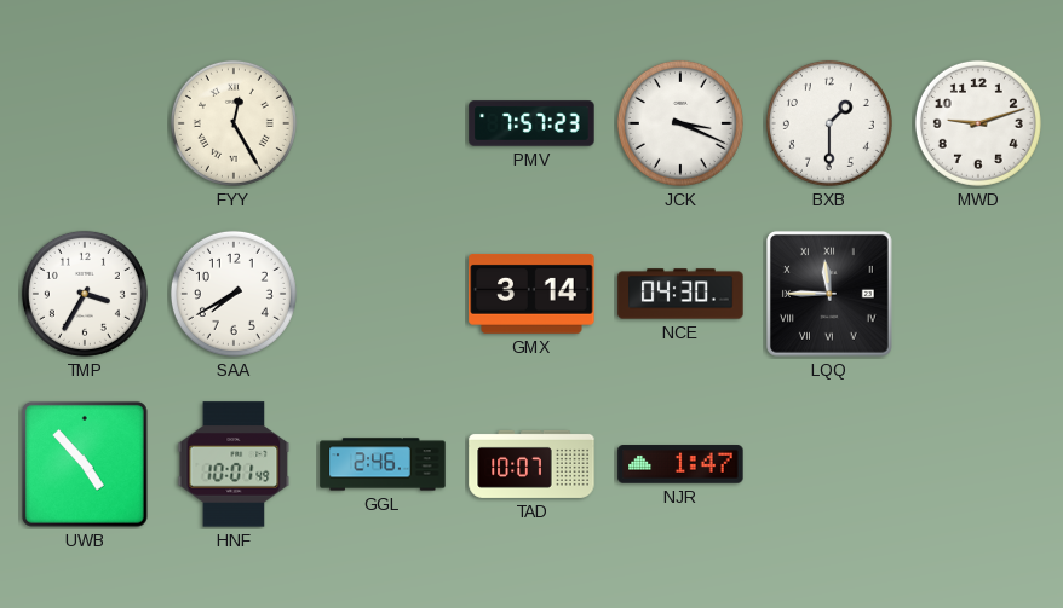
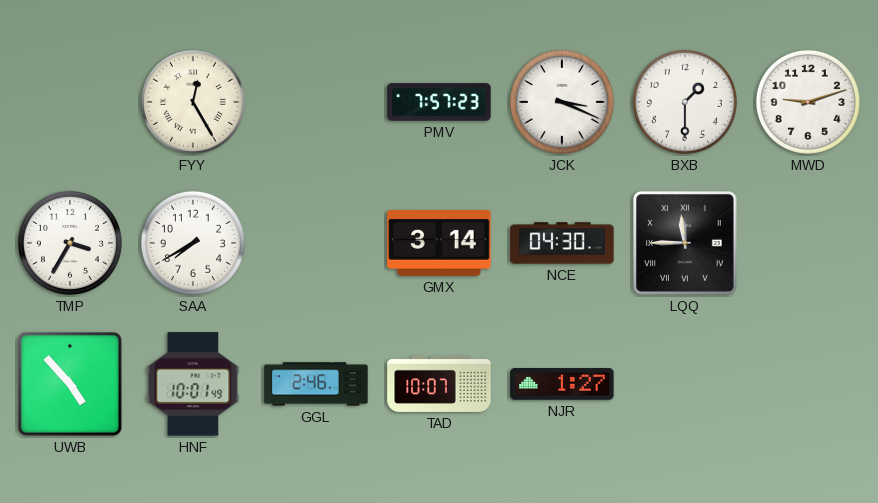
NJR: 1:47 -> 1:27 (562, 384)
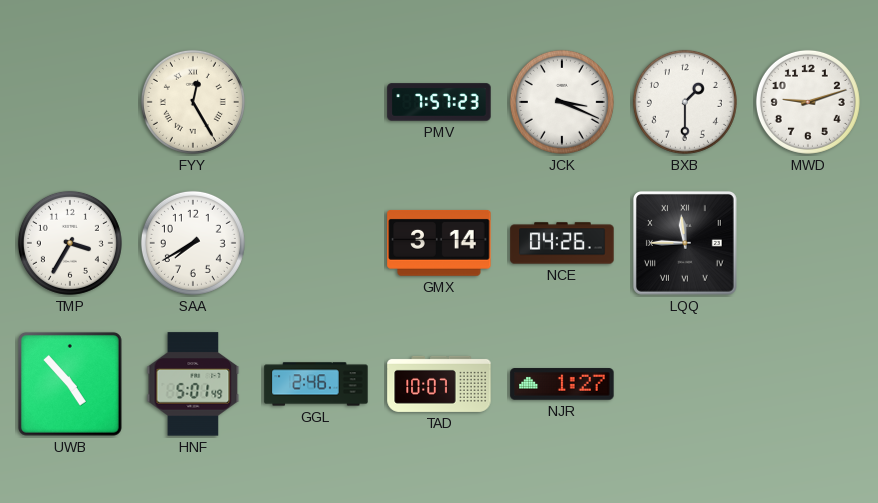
NCE: 04:30 -> 04:26 (562, 243)
HNF: 10:01 -> 5:01 (193, 384)
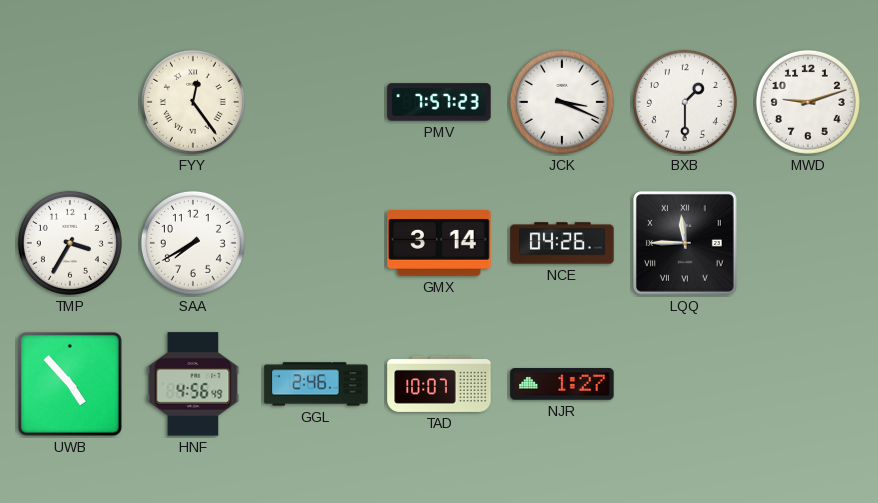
FYY: 12:25 -> 12:24 (193, 102)
HNF: 5:01 -> 4:56 (193, 384)
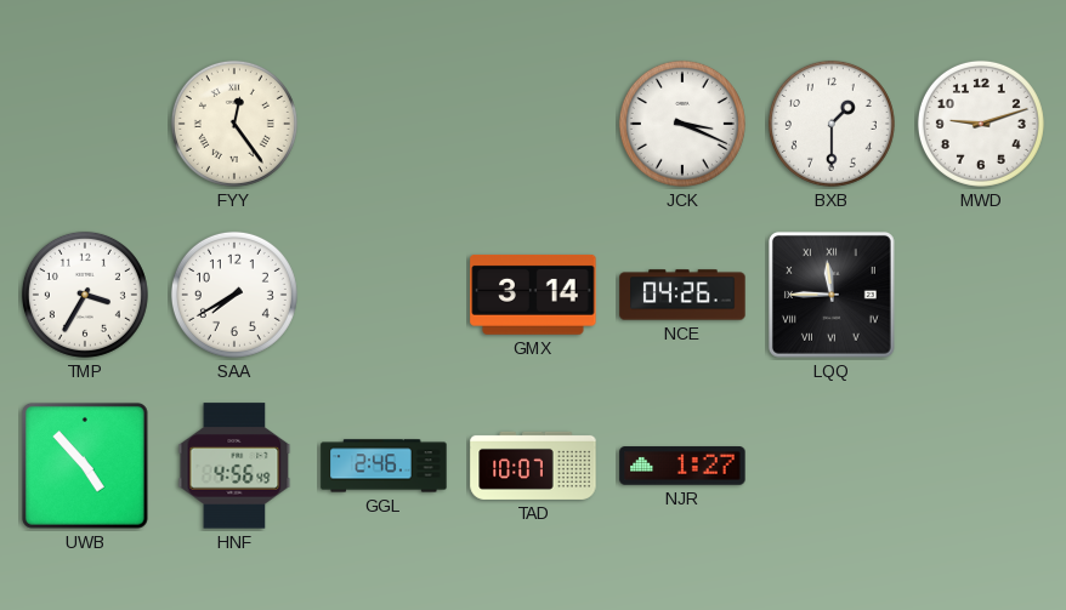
PMV: 7:57 -> none (439, 102)
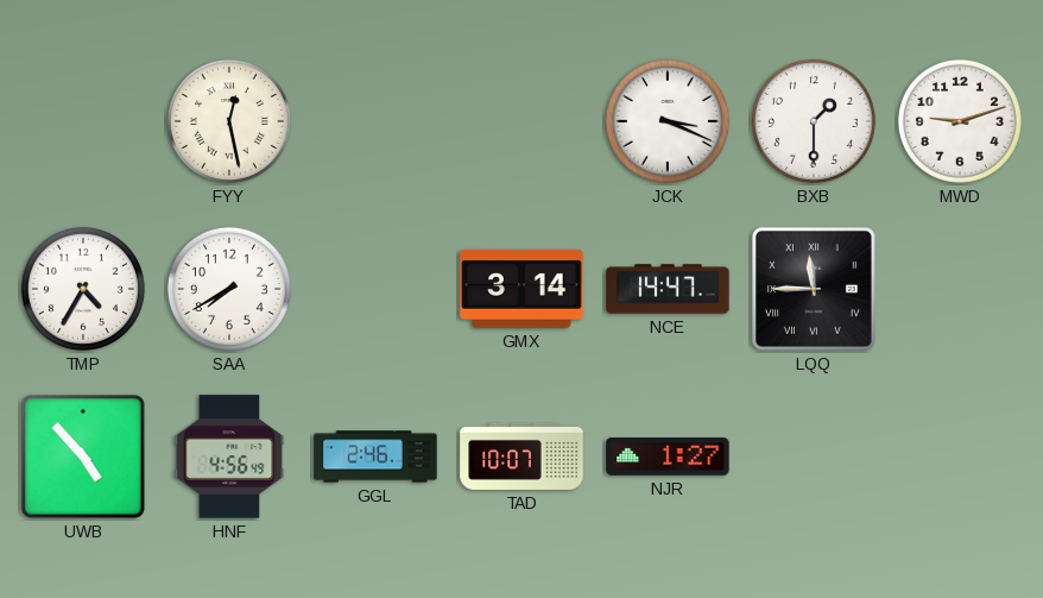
FYY: 12:24 -> 12:28 (229, 121)
TMP: 3:35 -> 4:35 (83, 289)
NCE: 04:26 -> 14:47 (668, 289)
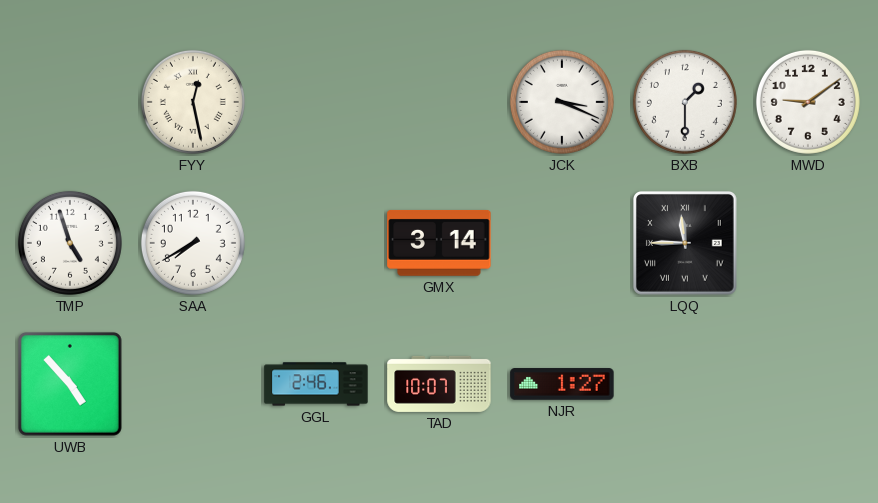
MWD: 9:12 -> 9:09 (808, 102)
TMP: 4:35 -> 4:57 (70, 243)
NCE: 14:47 -> none (668, 289)
HNF: 4:56 -> none (229, 457)
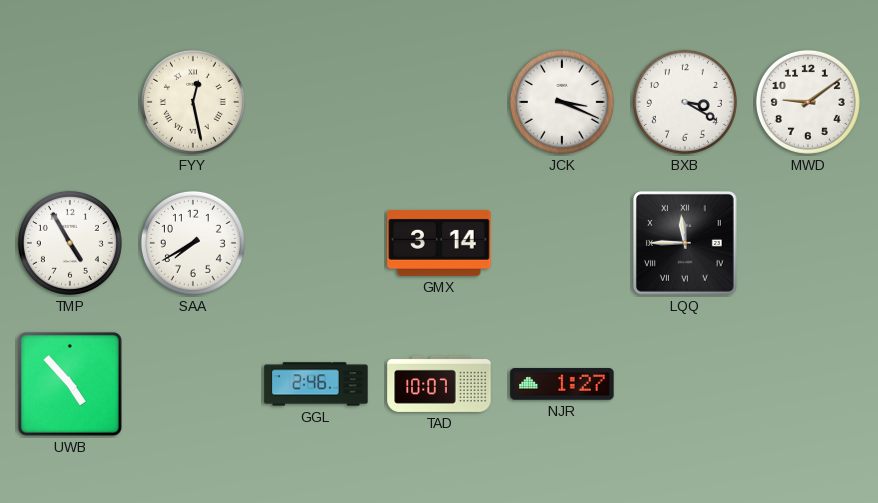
BXB: 1:30 -> 3:20 (685, 102)
TMP: 4:57 -> 4:55 (70, 243)
